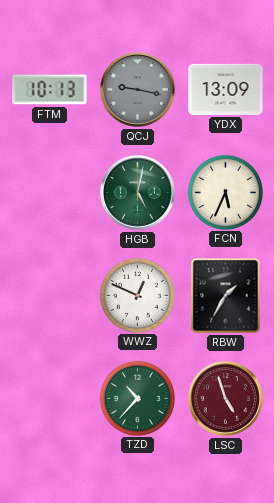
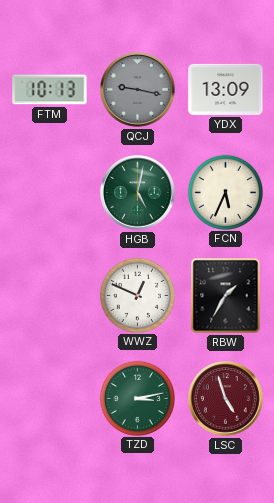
TZD: 10:37 -> 3:13 (137, 398)
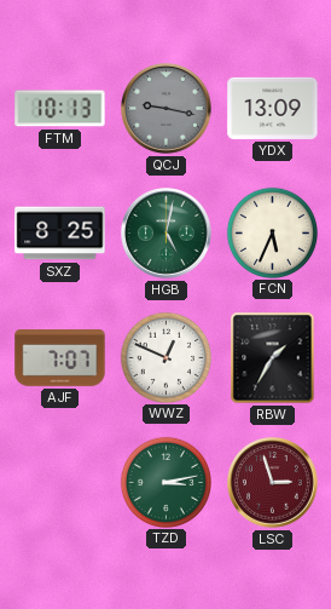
SXZ: none -> 8:25 (60, 234)
AJF: none -> 7:07 (60, 358)
LSC: 4:57 -> 2:57 (273, 483)
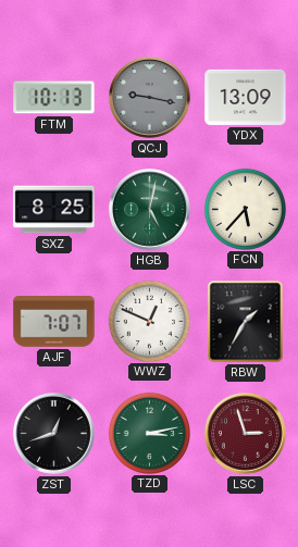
FCN: 5:34 -> 5:37 (245, 209)
ZST: none -> 12:42 (54, 434)
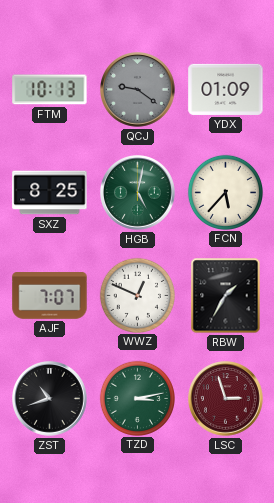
QCJ: 9:17 -> 9:21 (138, 90)
YDX: 13:09 -> 01:09 (226, 89)
ZST: 12:42 -> 10:42 (50, 399)
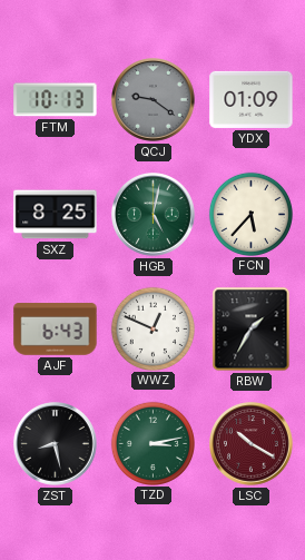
AJF: 7:07 -> 6:43 (56, 330)
ZST: 10:42 -> 8:28 (56, 444)
LSC: 2:57 -> 10:20 (252, 444)
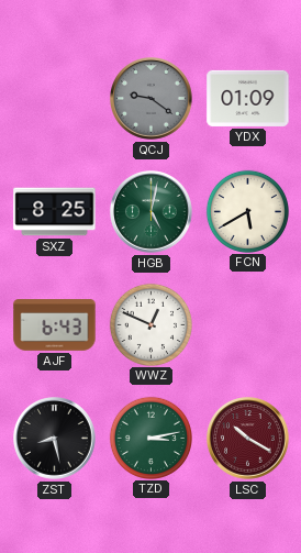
FTM: 10:13 -> none (56, 100)
FCN: 5:37 -> 5:40 (247, 211)
RBW: 1:35 -> none (252, 330)
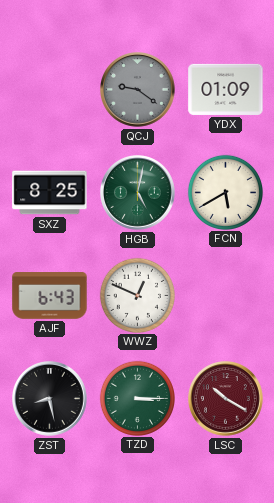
TZD: 3:13 -> 3:15 (137, 398)
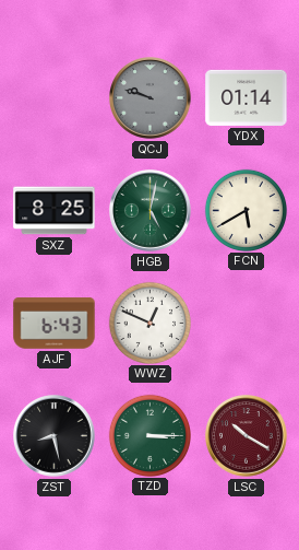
QCJ: 9:21 -> 9:48 (151, 98)
YDX: 01:09 -> 01:14 (247, 97)
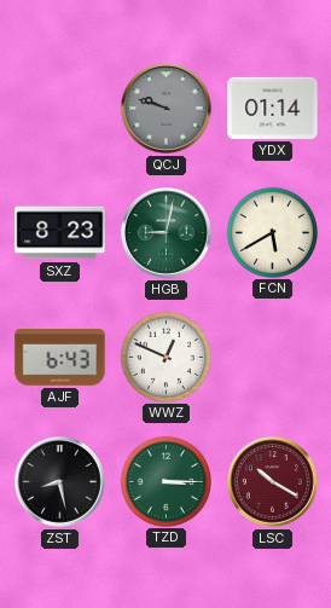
SXZ: 8:25 -> 8:23 (60, 233)
HGB: 5:02 -> 9:02 (167, 233)
